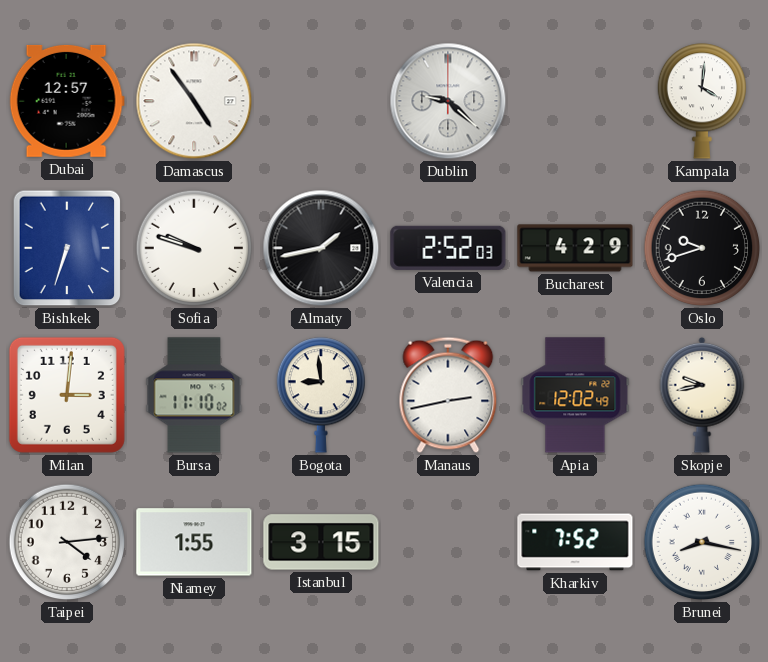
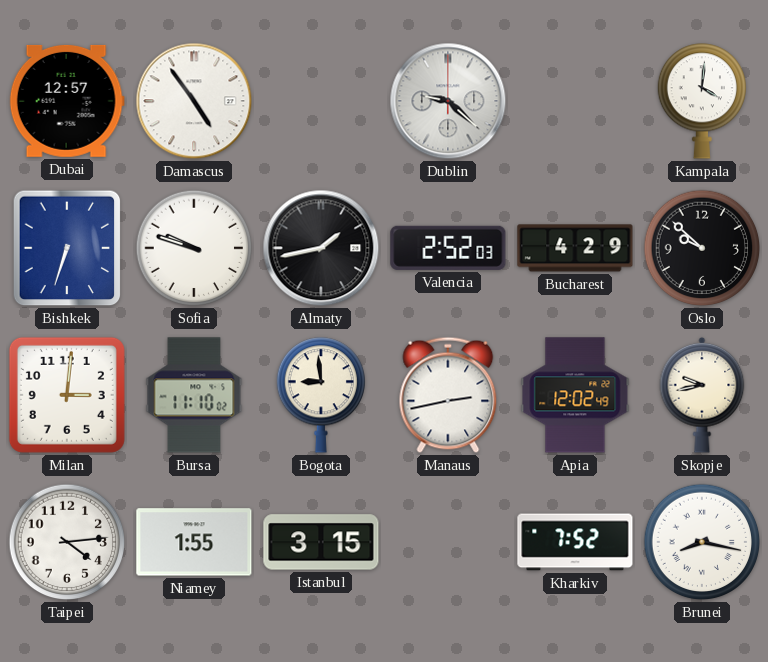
Oslo: 9:42 -> 9:52 (702, 248)
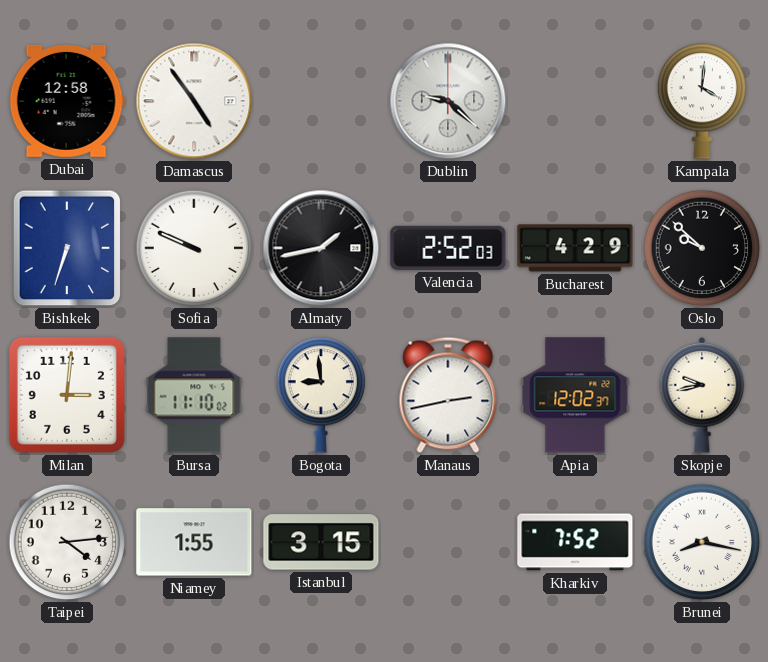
Dubai: 12:57 -> 12:58 (67, 101)
Sofia: 9:48 -> 9:49 (194, 248)
Apia: 12:02:49 -> 12:02:37 (575, 395)
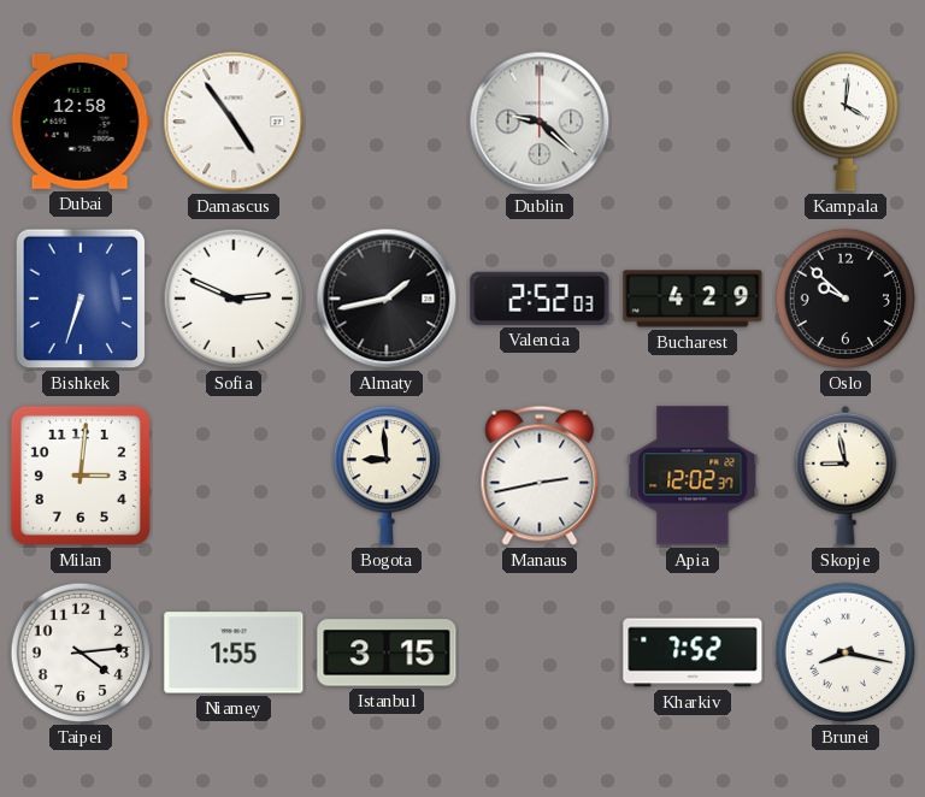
Sofia: 9:49 -> 2:49 (234, 299)
Bursa: 11:10 -> none (194, 395)
Skopje: 9:43 -> 8:58 (846, 476)
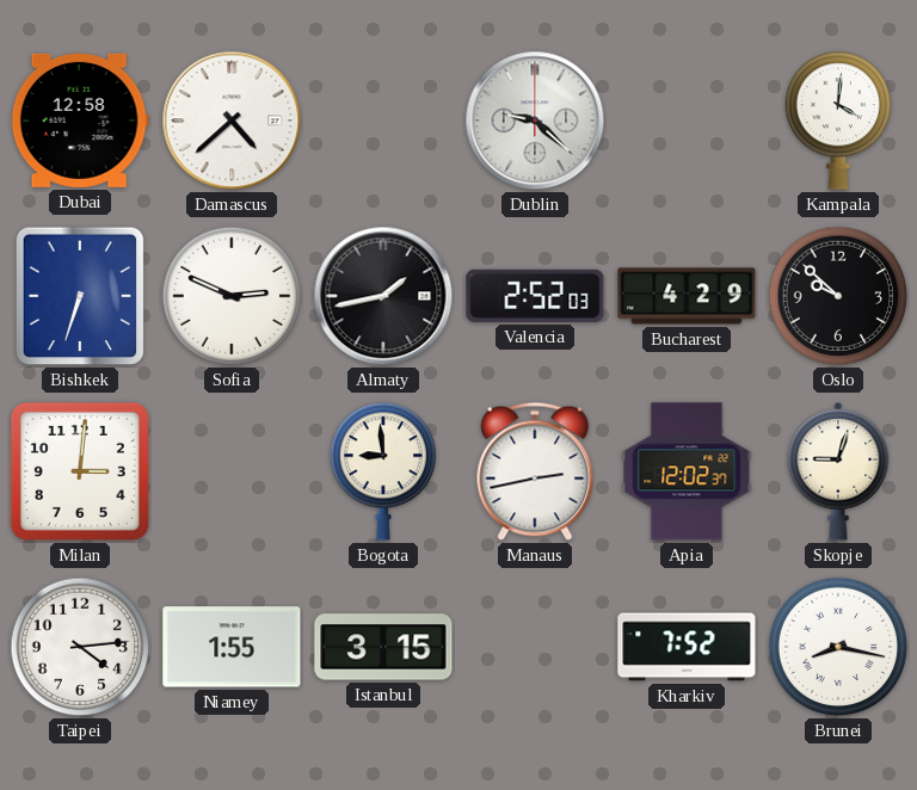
Damascus: 4:54 -> 4:38 (232, 121)
Skopje: 8:58 -> 9:03 (838, 471)
